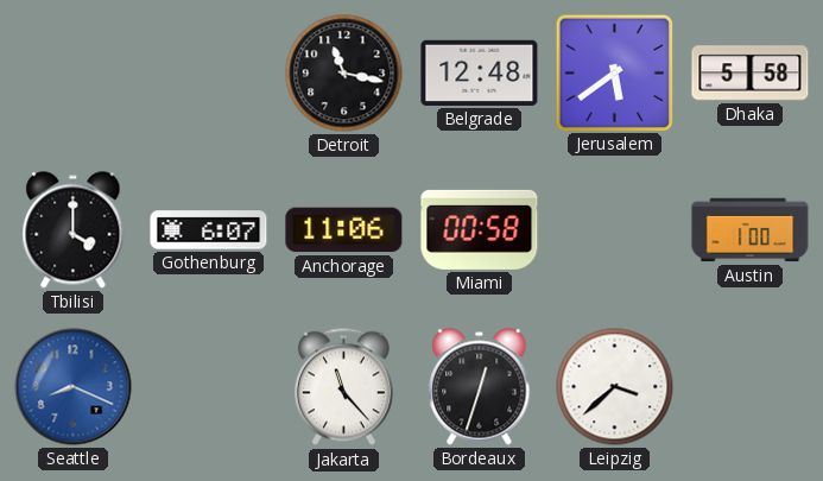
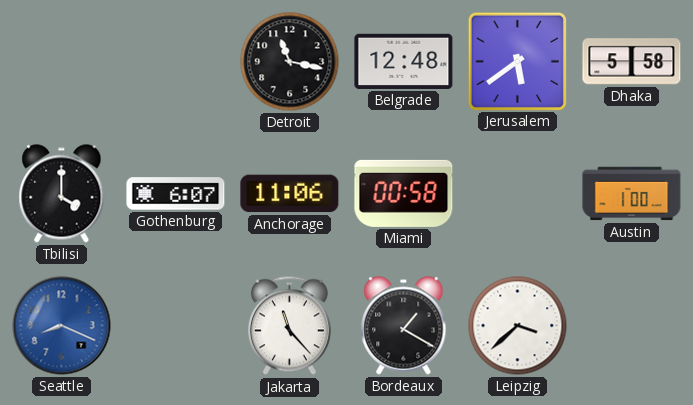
Bordeaux: 12:33 -> 1:20 (404, 326)
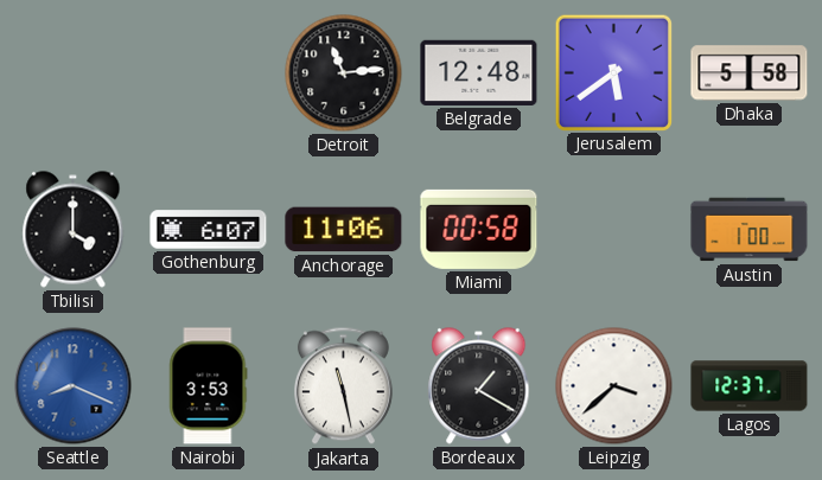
Detroit: 11:17 -> 11:14 (344, 73)
Nairobi: none -> 3:53 (209, 386)
Jakarta: 11:23 -> 11:28 (343, 386)
Lagos: none -> 12:37 (750, 386)
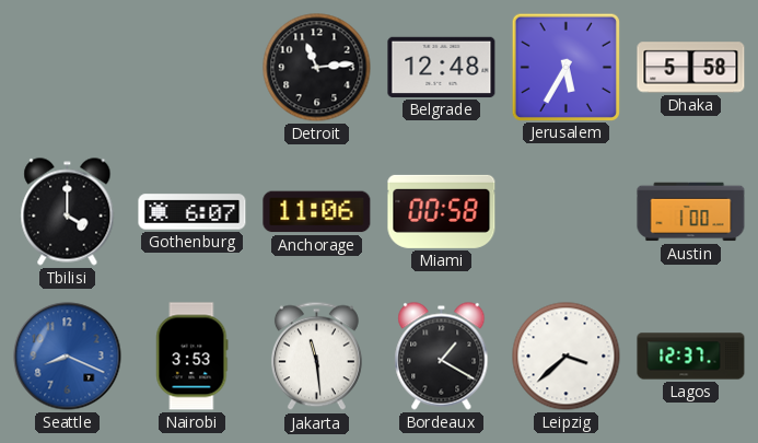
Jerusalem: 5:39 -> 5:35 (565, 67)
Jakarta: 11:28 -> 11:29 (316, 357)
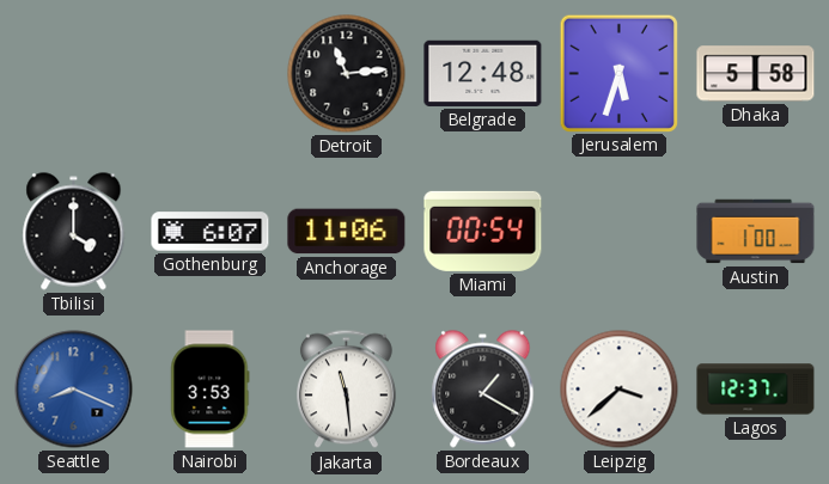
Jerusalem: 5:35 -> 5:33 (618, 73)
Miami: 00:58 -> 00:54 (483, 231)
